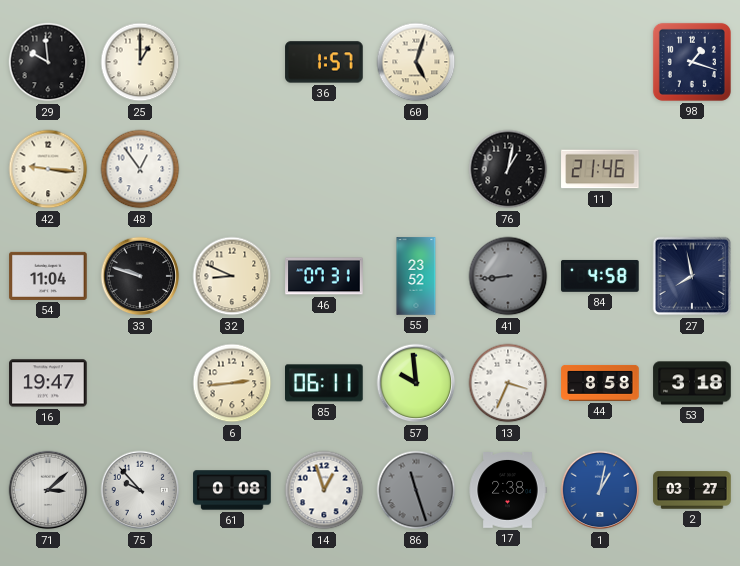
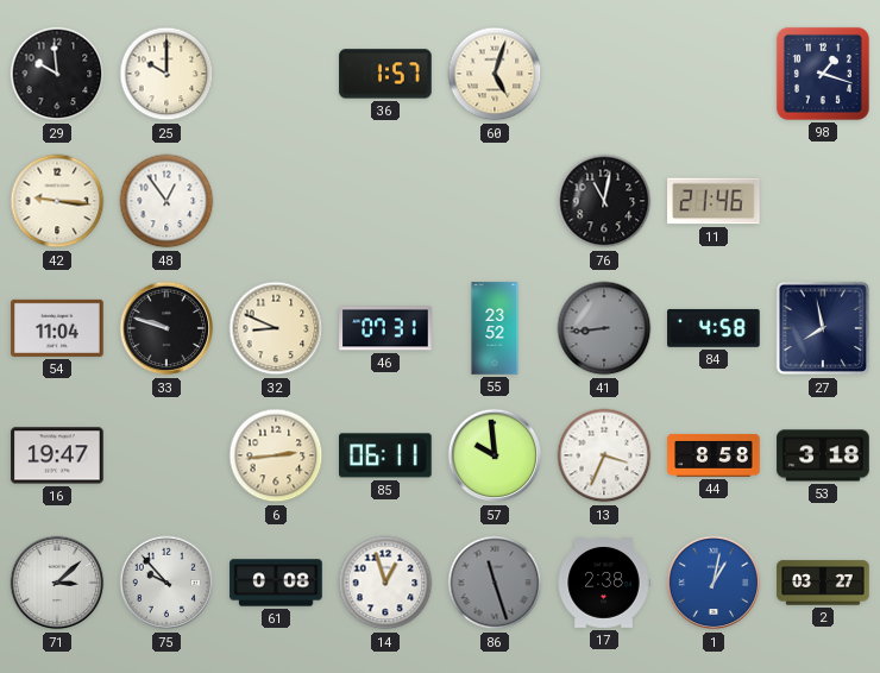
25: 1:00 -> 10:00 (166, 74)
76: 1:02 -> 11:02 (604, 201)
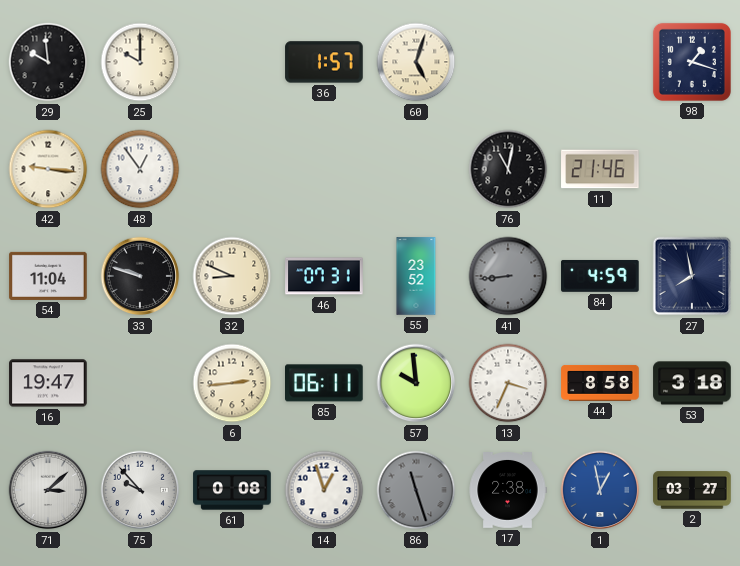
84: 4:58 -> 4:59 (600, 276)
1: 1:02 -> 12:58 (600, 490)
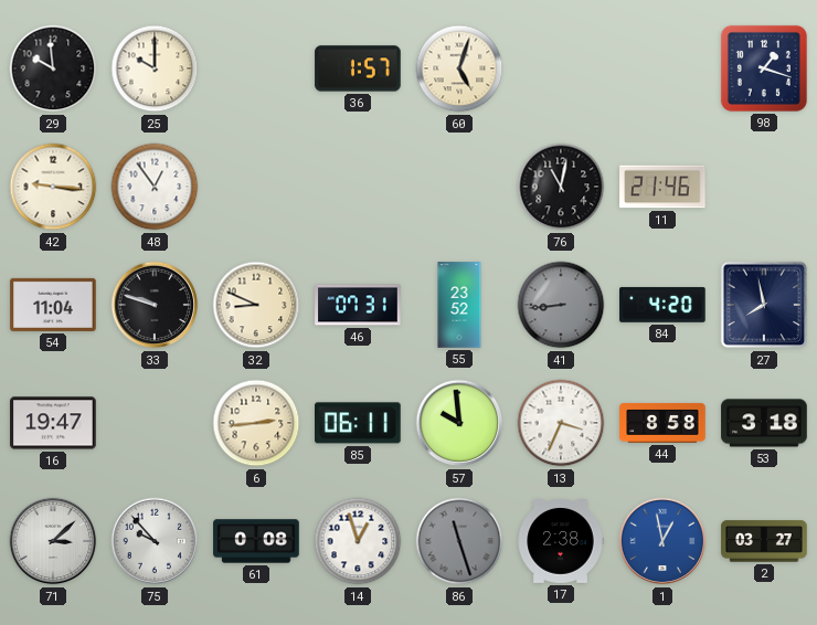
84: 4:59 -> 4:20 (662, 305)
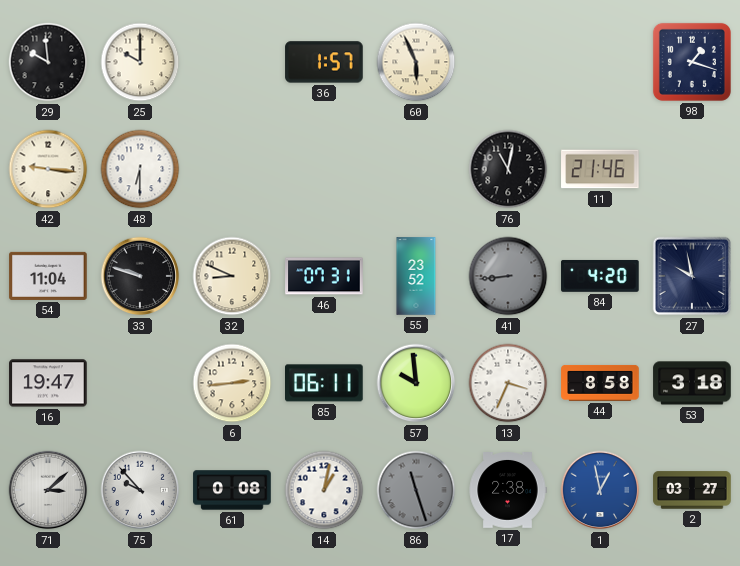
60: 5:03 -> 5:56 (416, 62)
48: 12:54 -> 6:30 (140, 169)
27: 7:58 -> 9:58 (692, 276)
14: 12:57 -> 1:02 (324, 490)
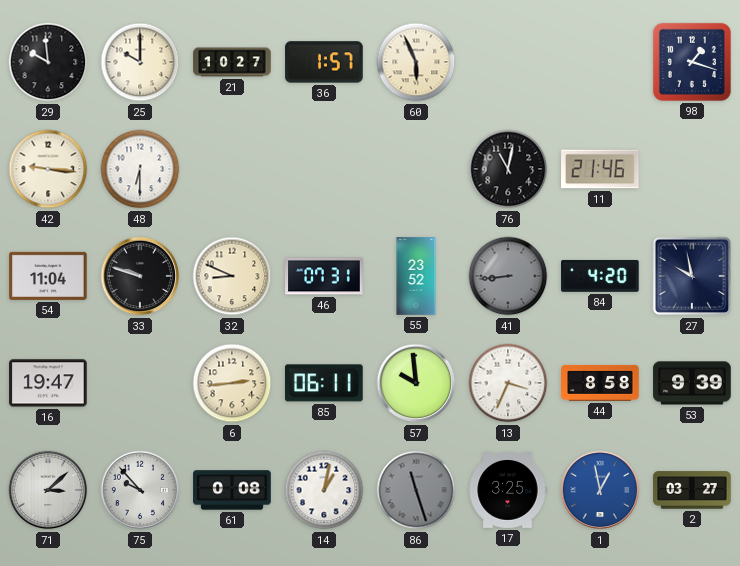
21: none -> 10:27 (232, 62)
53: 3:18 -> 9:39 (692, 383)
17: 2:38 -> 3:25 (508, 491)
